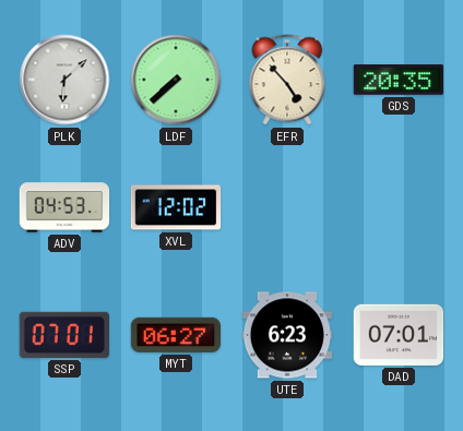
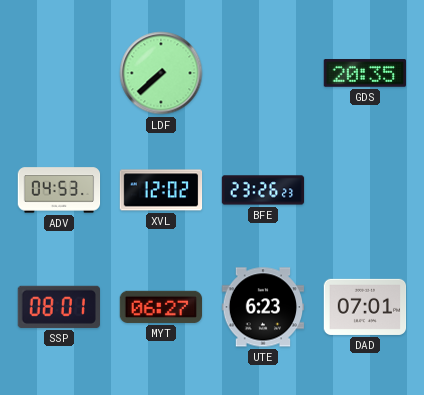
PLK: 6:08 -> none (64, 80)
EFR: 4:53 -> none (287, 80)
BFE: none -> 23:26 (263, 190)
SSP: 07:01 -> 08:01 (58, 307)
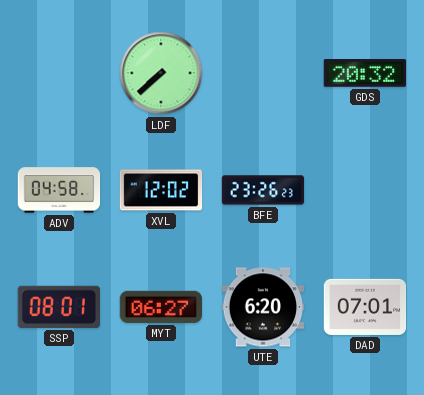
GDS: 20:35 -> 20:32 (365, 73)
ADV: 04:53 -> 04:58 (59, 190)
UTE: 6:23 -> 6:20 (263, 307)
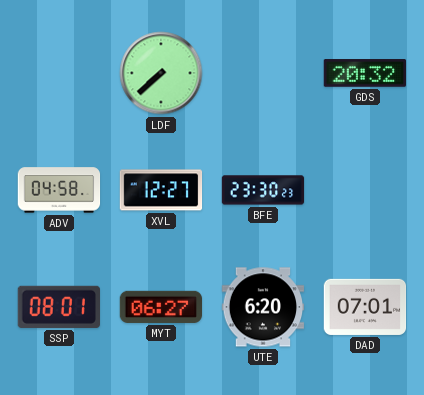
XVL: 12:02 -> 12:27 (161, 190)
BFE: 23:26 -> 23:30 (263, 190)
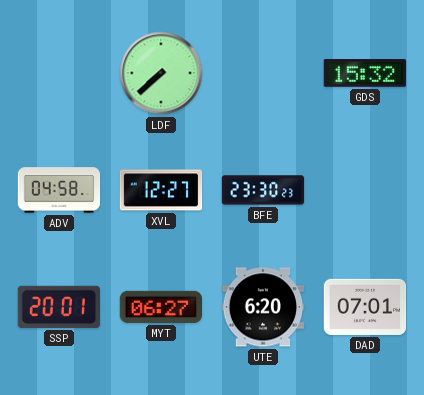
GDS: 20:32 -> 15:32 (365, 73)
SSP: 08:01 -> 20:01 (58, 307)
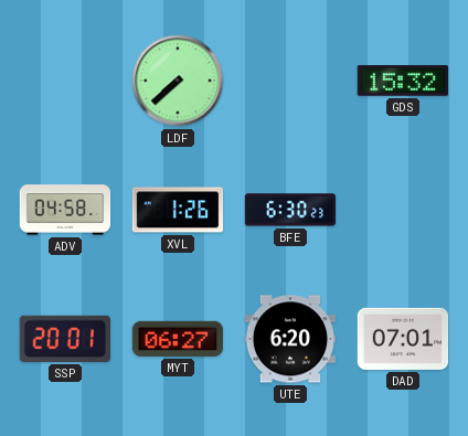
XVL: 12:27 -> 1:26 (178, 210)
BFE: 23:30 -> 6:30 (290, 210)
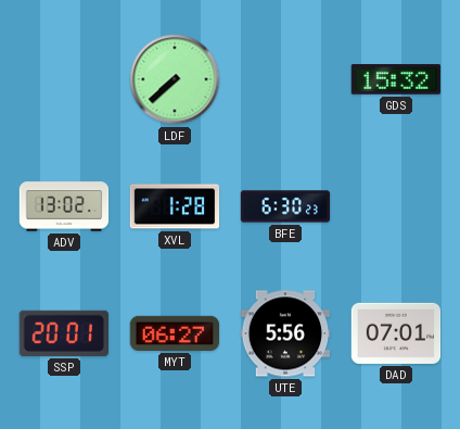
ADV: 04:58 -> 13:02 (64, 206)
XVL: 1:26 -> 1:28 (175, 206)
UTE: 6:20 -> 5:56 (285, 333)
